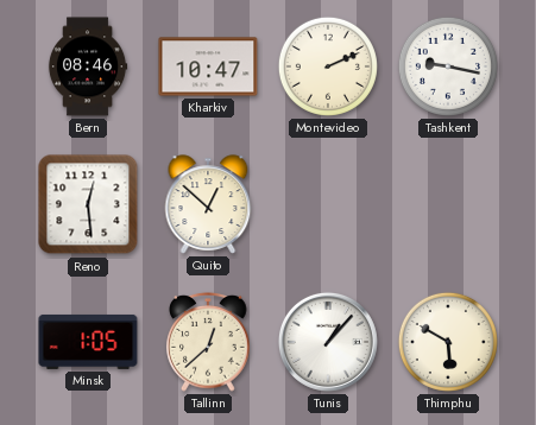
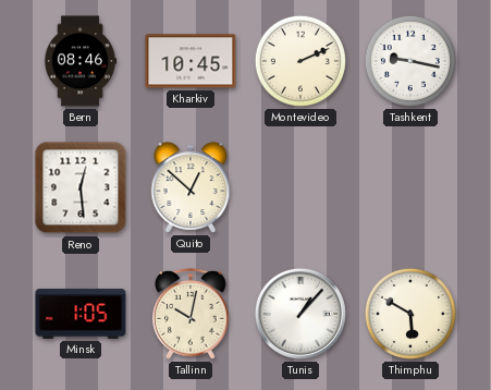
Kharkiv: 10:47 -> 10:45 (191, 61)
Tallinn: 12:38 -> 10:02 (191, 314)
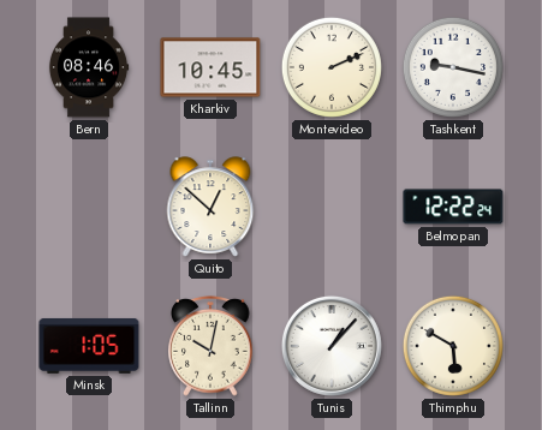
Reno: 12:29 -> none (81, 187)
Belmopan: none -> 12:22 (453, 207)
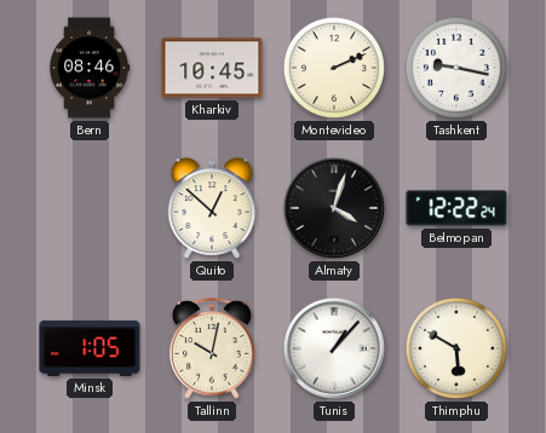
Almaty: none -> 4:03 (334, 208)
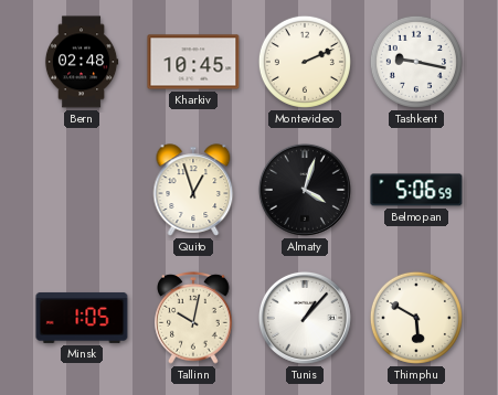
Bern: 08:46 -> 02:48 (82, 62)
Quito: 12:52 -> 12:57 (193, 190)
Belmopan: 12:22 -> 5:06 (416, 190)
